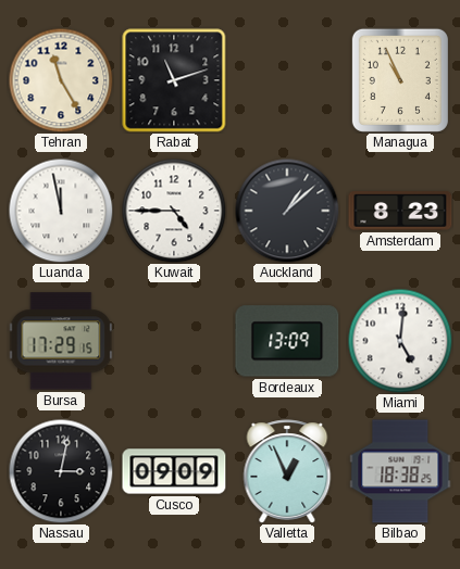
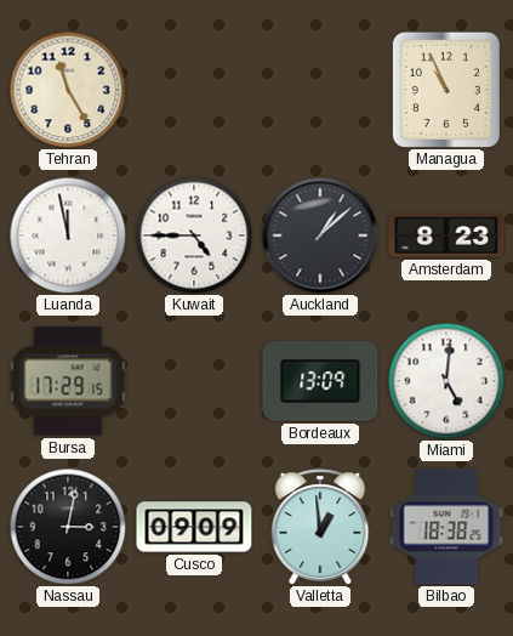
Rabat: 11:12 -> none (174, 80)
Valletta: 12:56 -> 12:59 (320, 527)
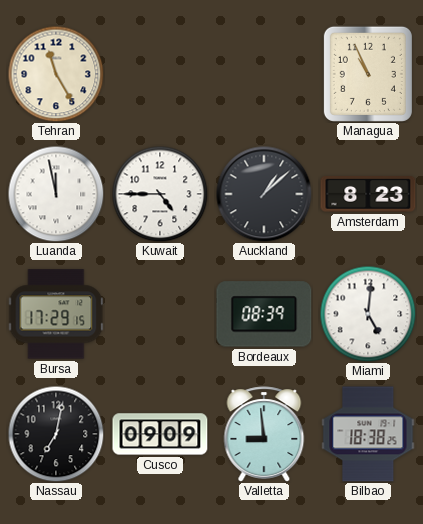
Bordeaux: 13:09 -> 08:39 (264, 314)
Nassau: 3:02 -> 7:02 (56, 434)
Valletta: 12:59 -> 8:59 (264, 434)
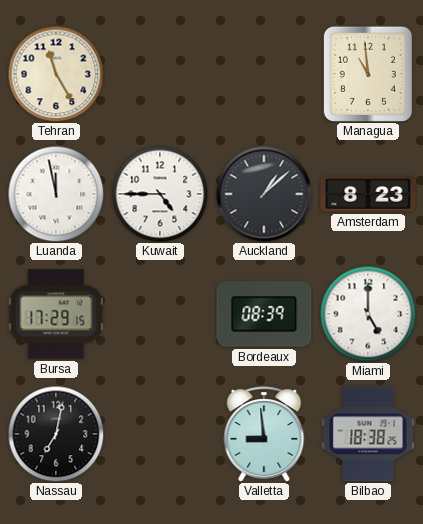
Managua: 10:56 -> 10:59 (368, 74)
Miami: 5:01 -> 5:00 (368, 314)
Cusco: 09:09 -> none (160, 434)
